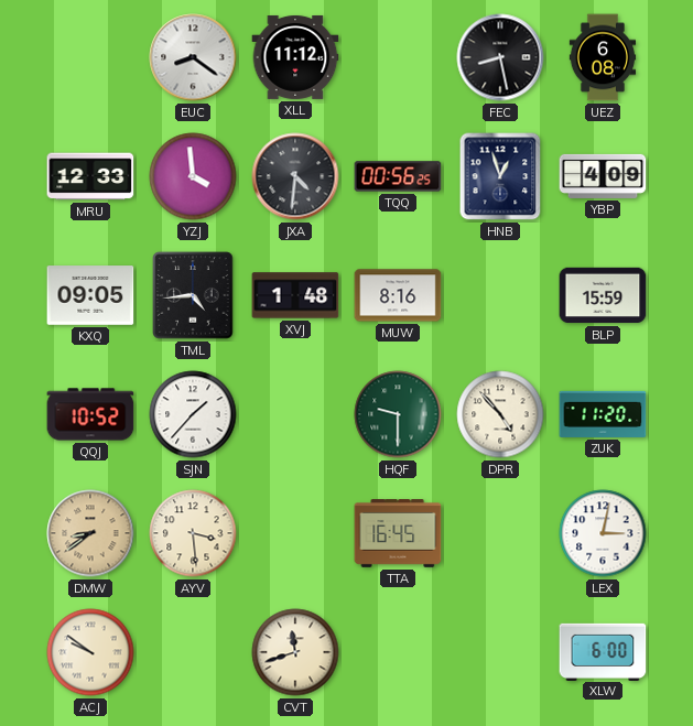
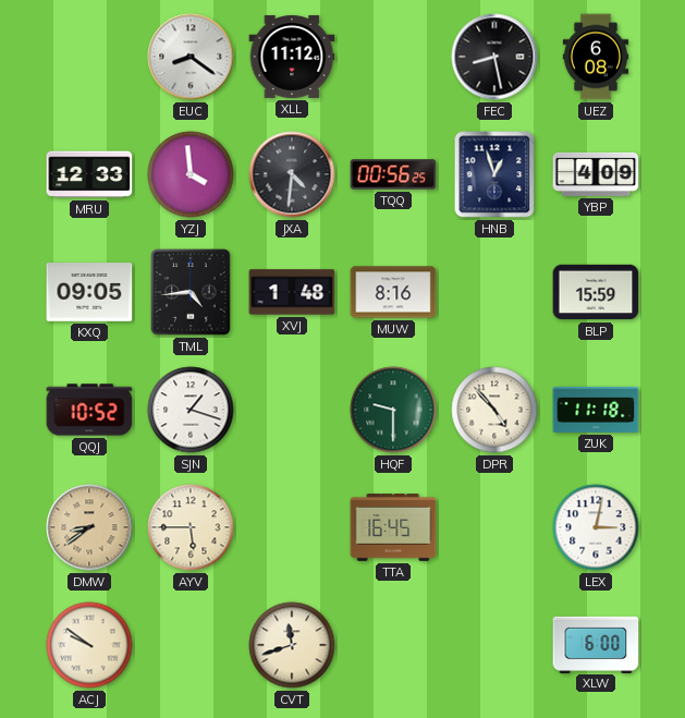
SJN: 1:37 -> 1:18 (191, 410)
ZUK: 11:20 -> 11:18 (596, 410)
AYV: 3:29 -> 5:45 (191, 527)
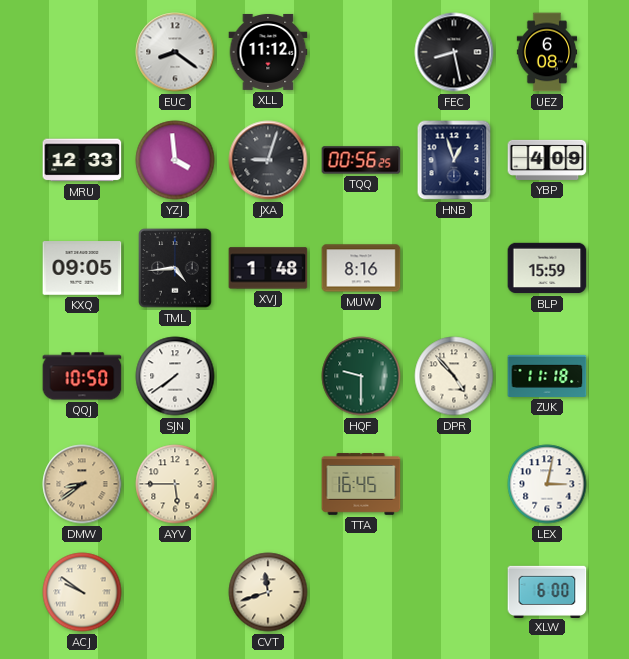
JXA: 4:31 -> 9:03 (268, 160)
QQJ: 10:52 -> 10:50 (82, 376)
SJN: 1:18 -> 7:39 (175, 376)
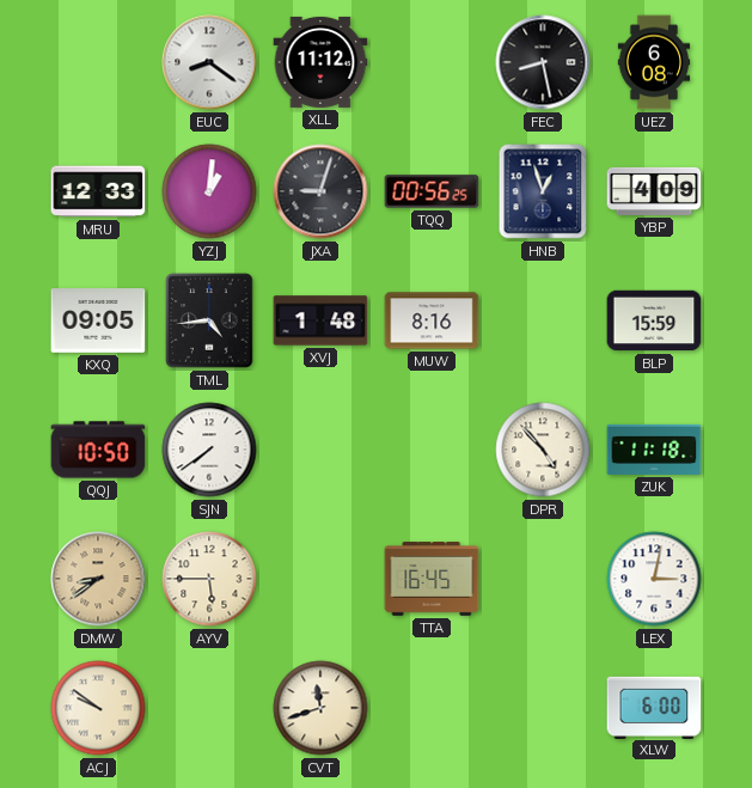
YZJ: 3:59 -> 1:01 (209, 191)
HQF: 9:30 -> none (361, 376)
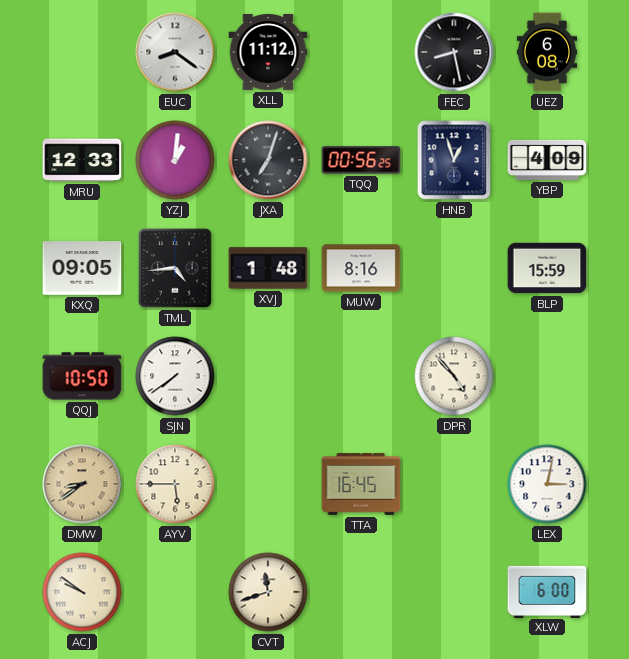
JXA: 9:03 -> 7:03 (268, 160)
ZUK: 11:18 -> none (654, 450)
